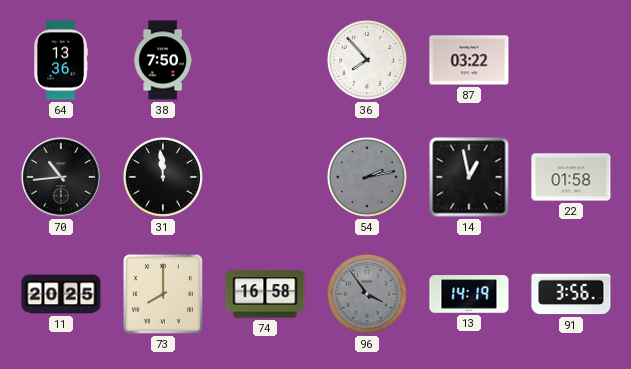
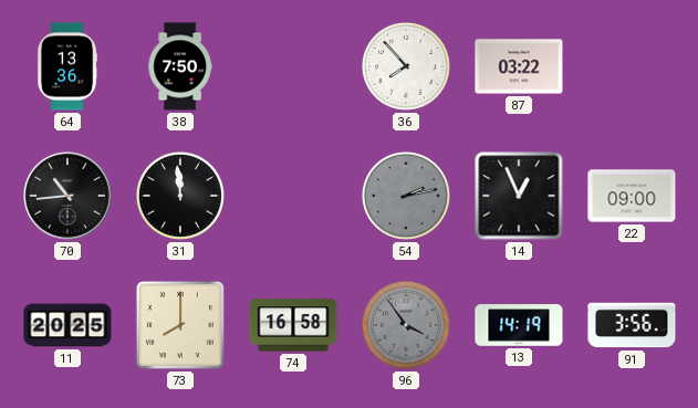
14: 12:58 -> 12:56 (519, 196)
22: 01:58 -> 09:00 (632, 196)
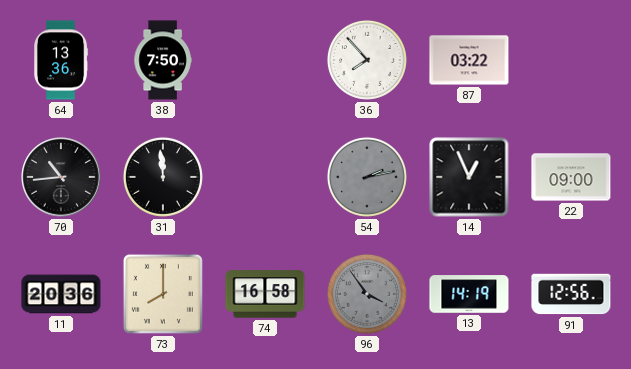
11: 20:25 -> 20:36 (61, 294)
91: 3:56 -> 12:56 (571, 294)
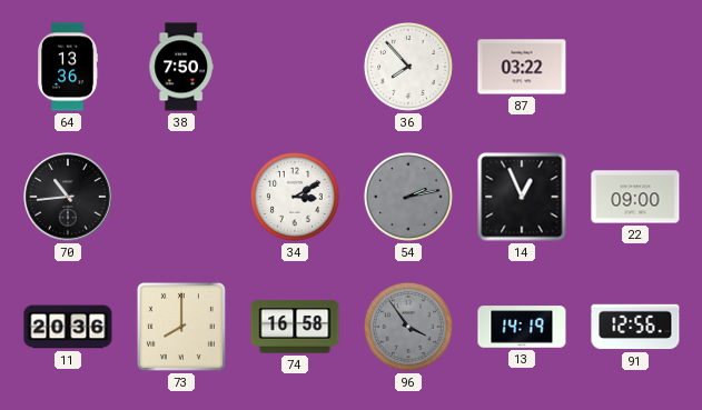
31: 11:59 -> none (163, 177)
34: none -> 3:10 (295, 197)
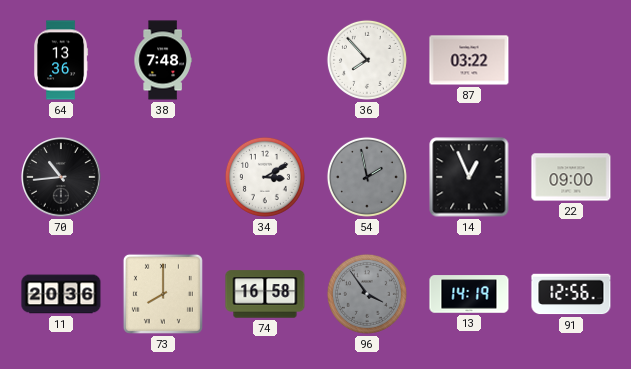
38: 7:50 -> 7:48 (163, 60)
54: 2:13 -> 1:58 (367, 177)
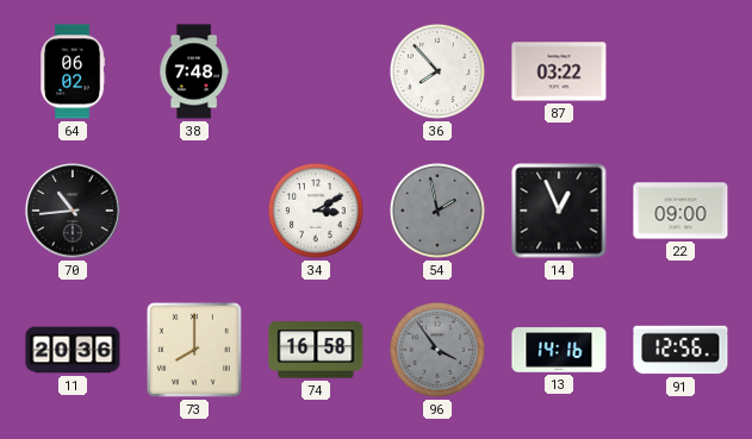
64: 13:36 -> 06:02 (74, 71)
13: 14:19 -> 14:16 (559, 350)
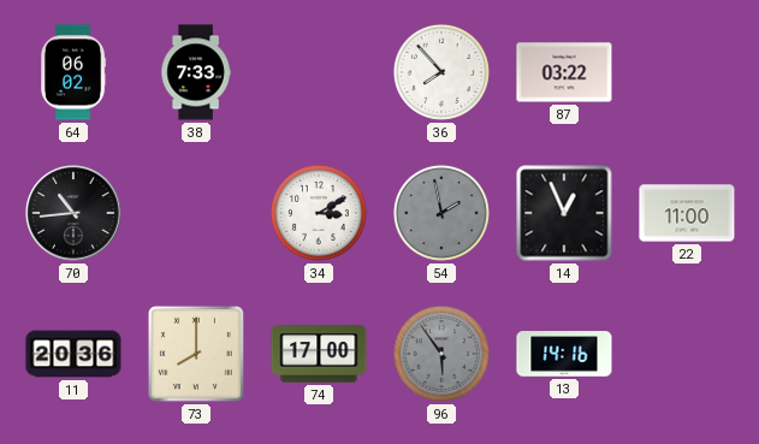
38: 7:48 -> 7:33 (196, 72)
22: 09:00 -> 11:00 (687, 213)
74: 16:58 -> 17:00 (319, 354)
96: 3:54 -> 5:54 (441, 354)
91: 12:56 -> none (680, 350)
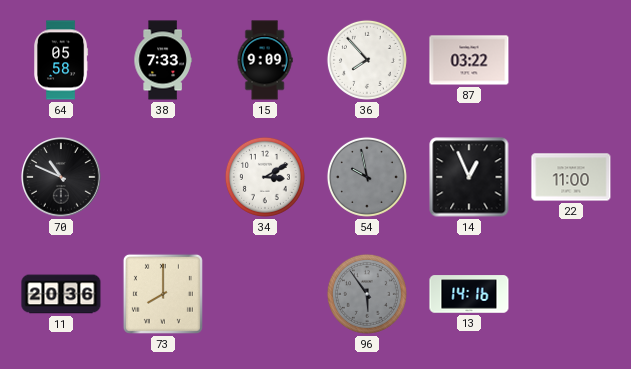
64: 06:02 -> 05:58 (62, 60)
15: none -> 9:09 (265, 60)
70: 10:44 -> 10:49 (61, 177)
54: 1:58 -> 9:58 (367, 177)
74: 17:00 -> none (319, 354)
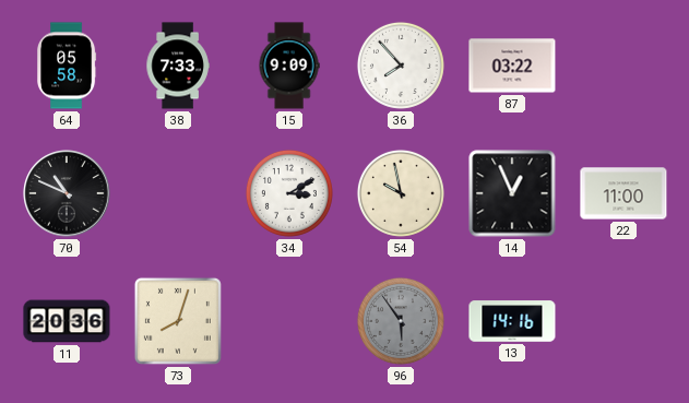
54 dial: grey -> cream (401, 193)
73: 8:00 -> 8:03 (178, 321)
